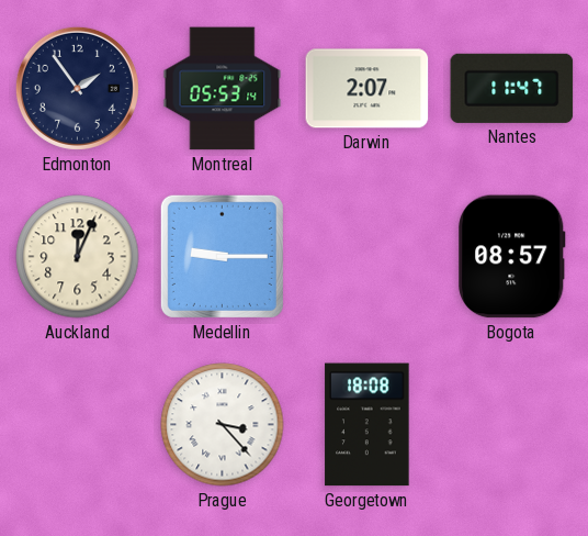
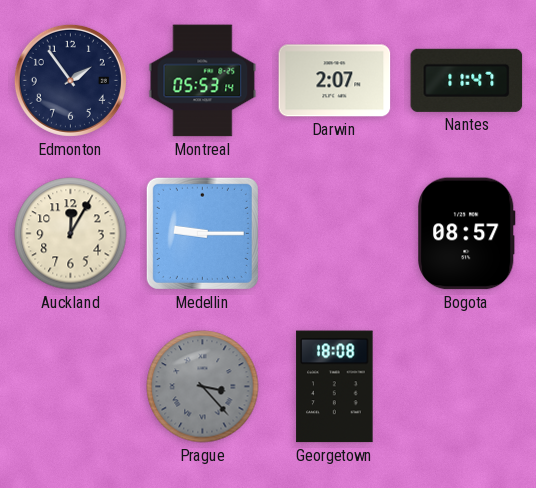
Auckland: 12:04 -> 12:05 (71, 234)
Prague dial: white -> grey (203, 387)
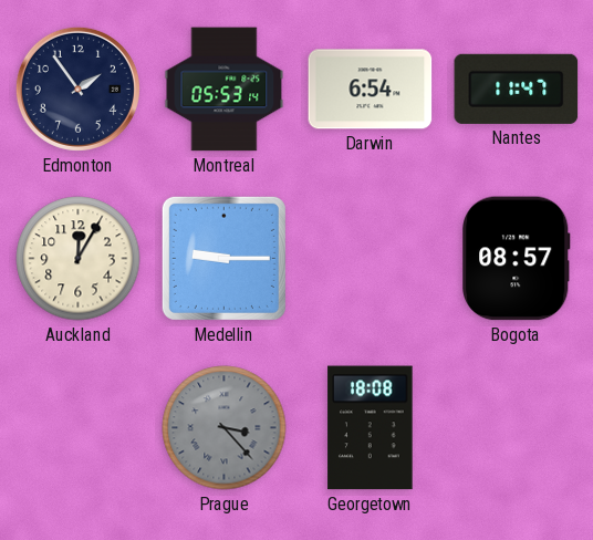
Darwin: 2:07 -> 6:54 (371, 90)
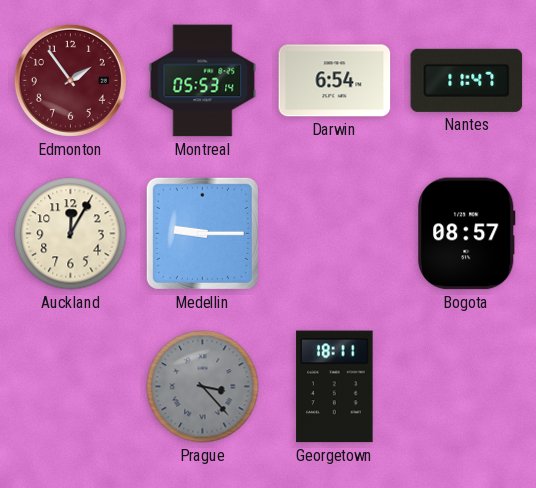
Edmonton dial: navy -> burgundy (70, 80)
Georgetown: 18:08 -> 18:11 (335, 387)
